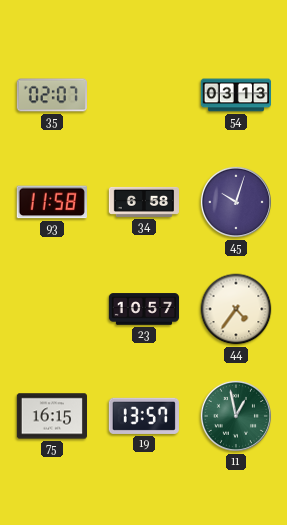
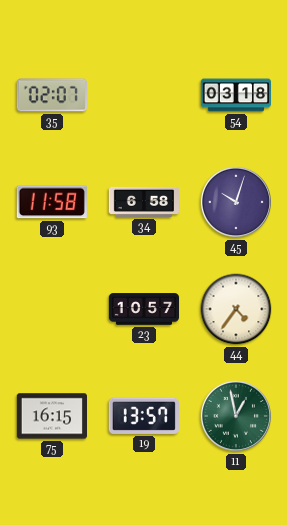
54: 03:13 -> 03:18 (235, 95)
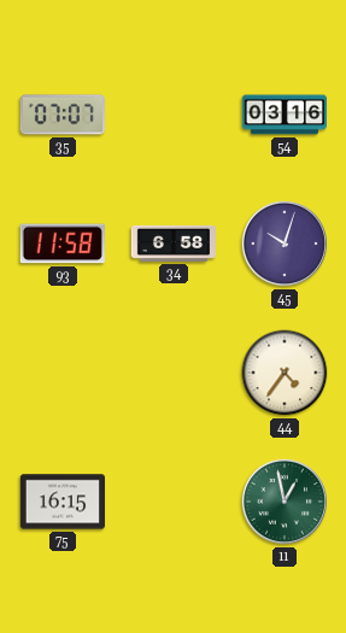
35: 02:07 -> 07:07 (61, 115)
54: 03:18 -> 03:16 (283, 115)
23: 10:57 -> none (144, 309)
19: 13:57 -> none (144, 416)
